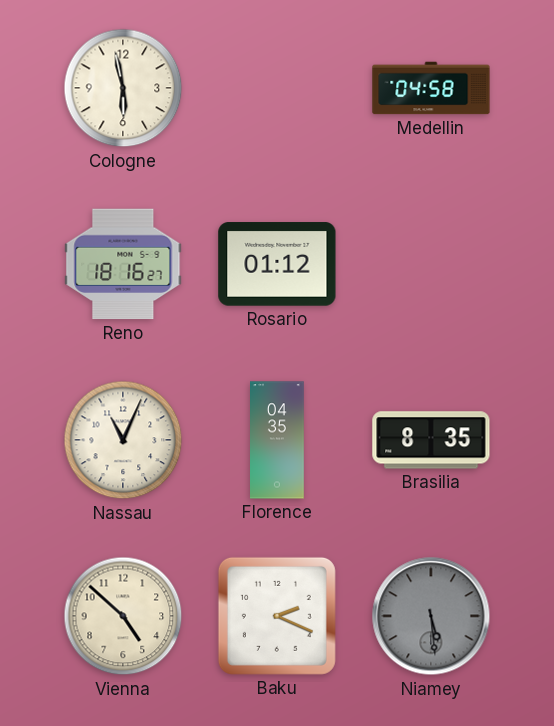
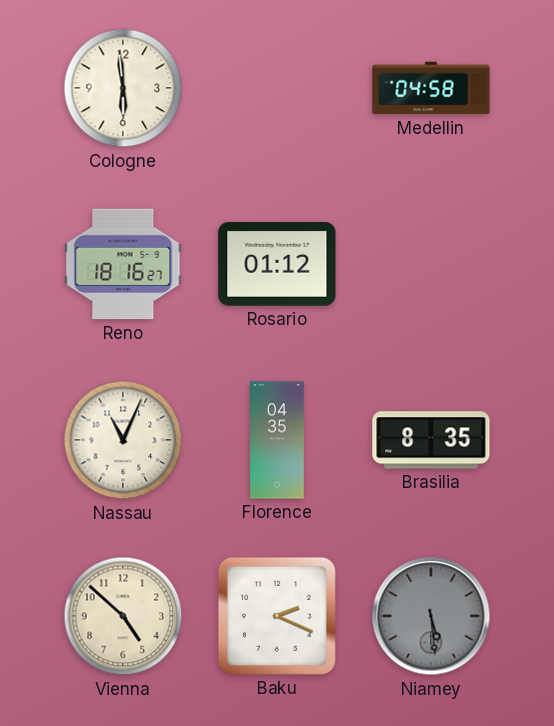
Cologne: 5:58 -> 5:59 (123, 88)
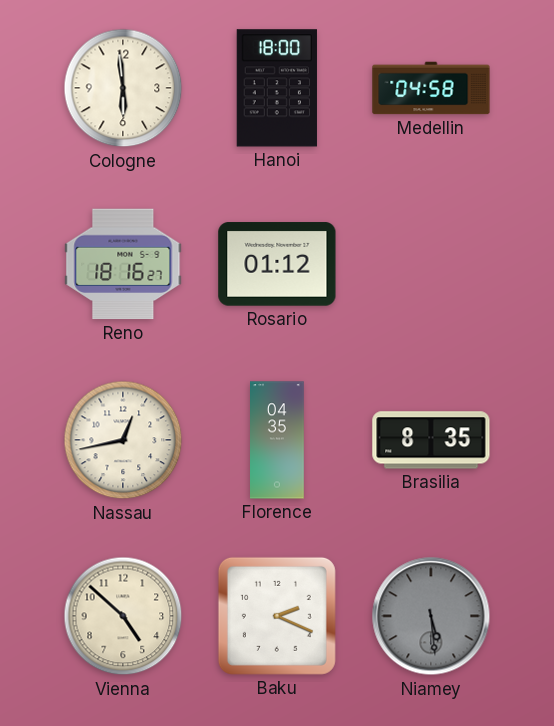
Hanoi: none -> 18:00 (277, 88)
Nassau: 11:04 -> 12:43 (123, 440)
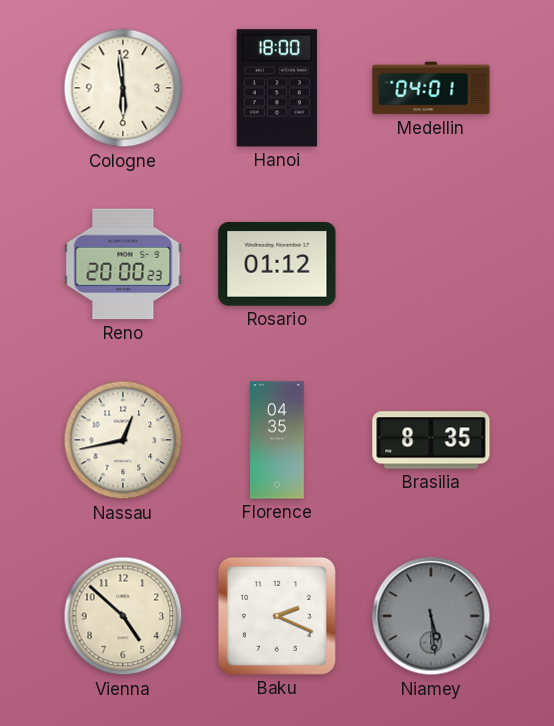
Medellin: 04:58 -> 04:01 (431, 88)
Reno: 18:16 -> 20:00 (123, 264)
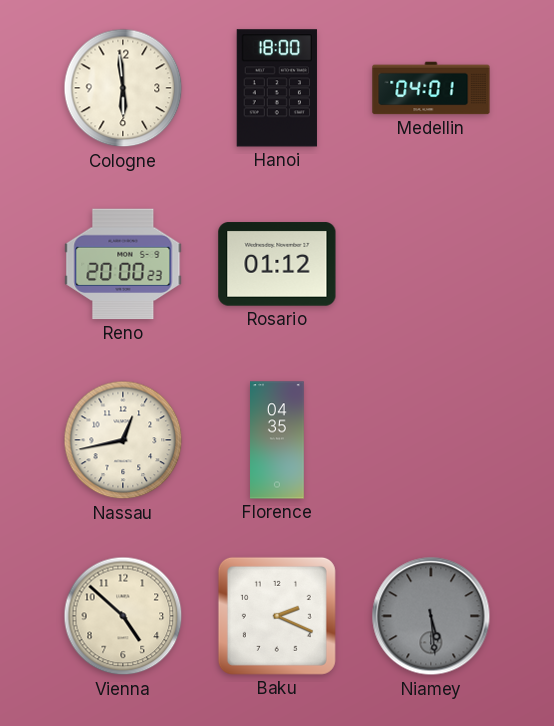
Brasilia: 8:35 -> none (431, 440)
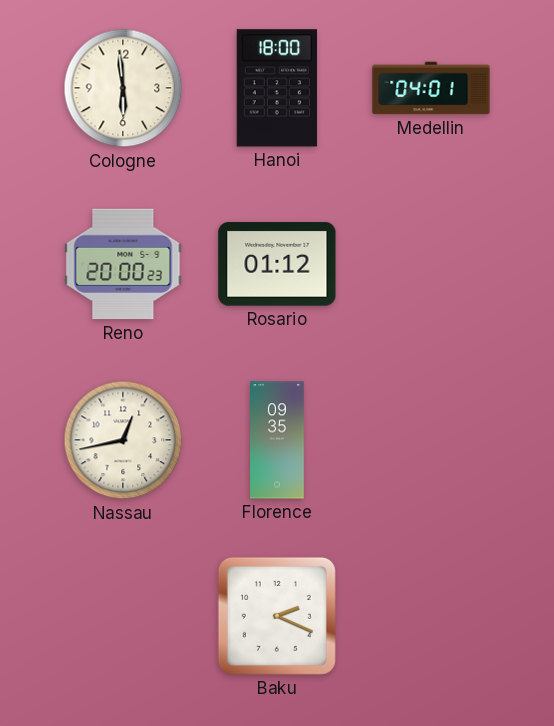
Florence: 04:35 -> 09:35 (277, 440)
Vienna: 4:52 -> none (123, 616)
Niamey: 5:29 -> none (431, 616)
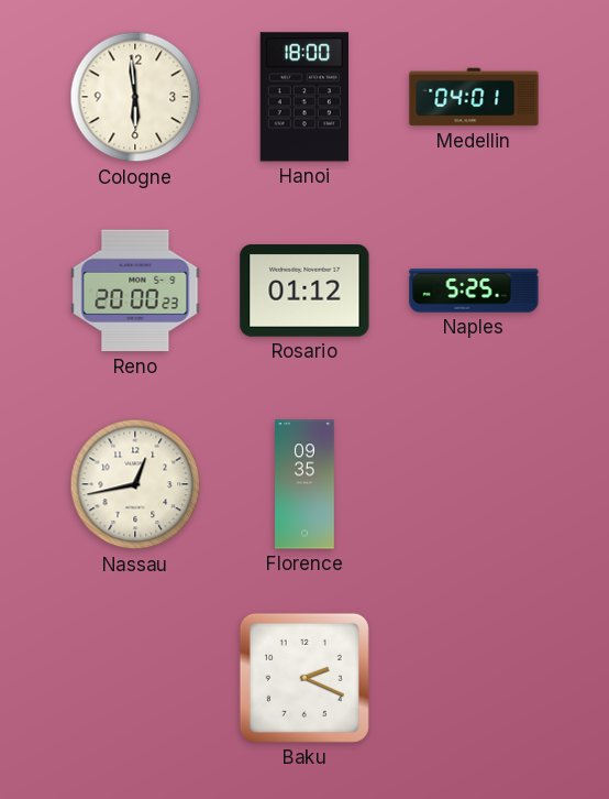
Naples: none -> 5:25 (474, 291)
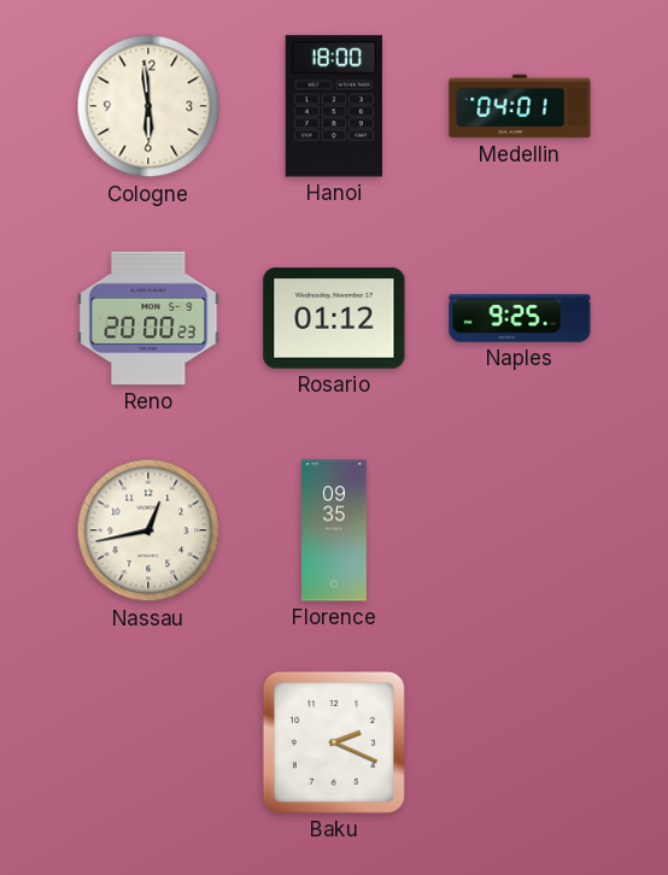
Naples: 5:25 -> 9:25 (520, 318)
